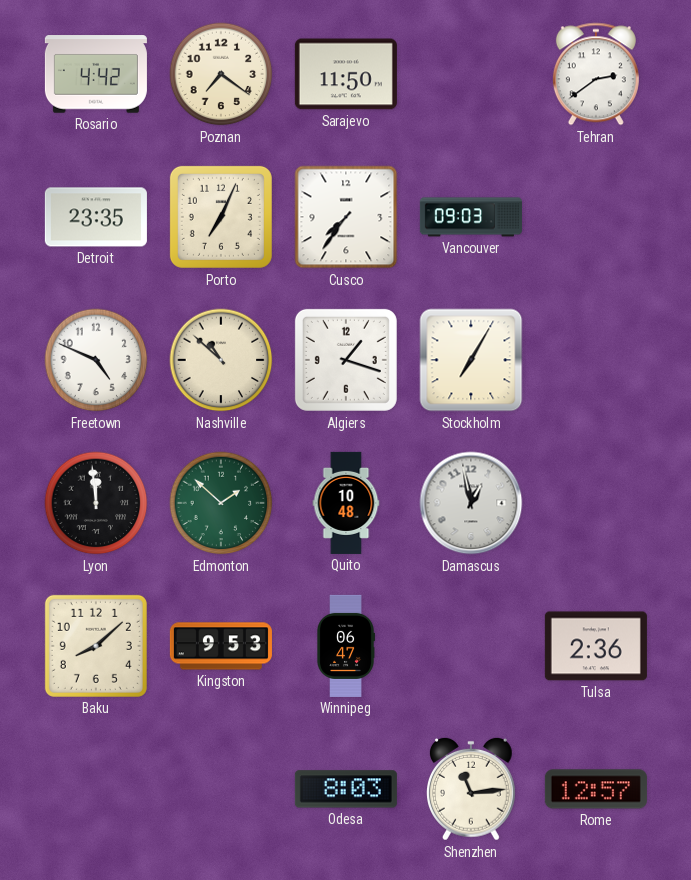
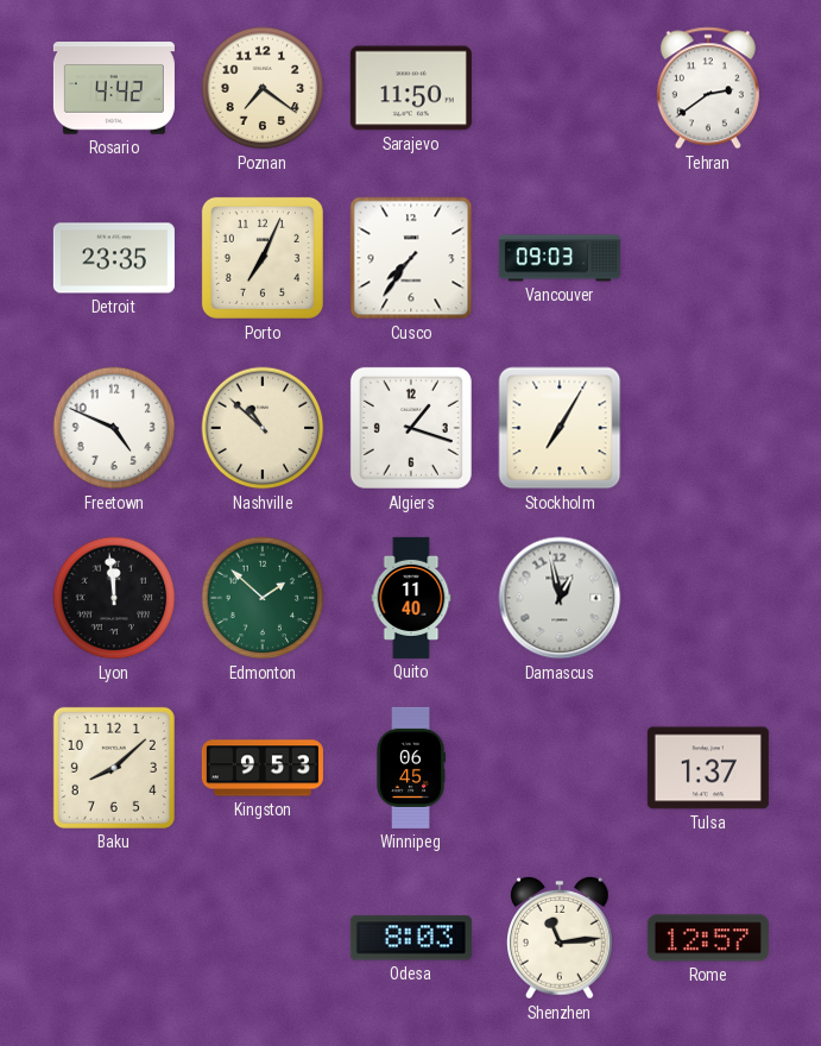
Quito: 10:48 -> 11:40 (411, 598)
Winnipeg: 06:47 -> 06:45 (411, 768)
Tulsa: 2:36 -> 1:37 (708, 768)
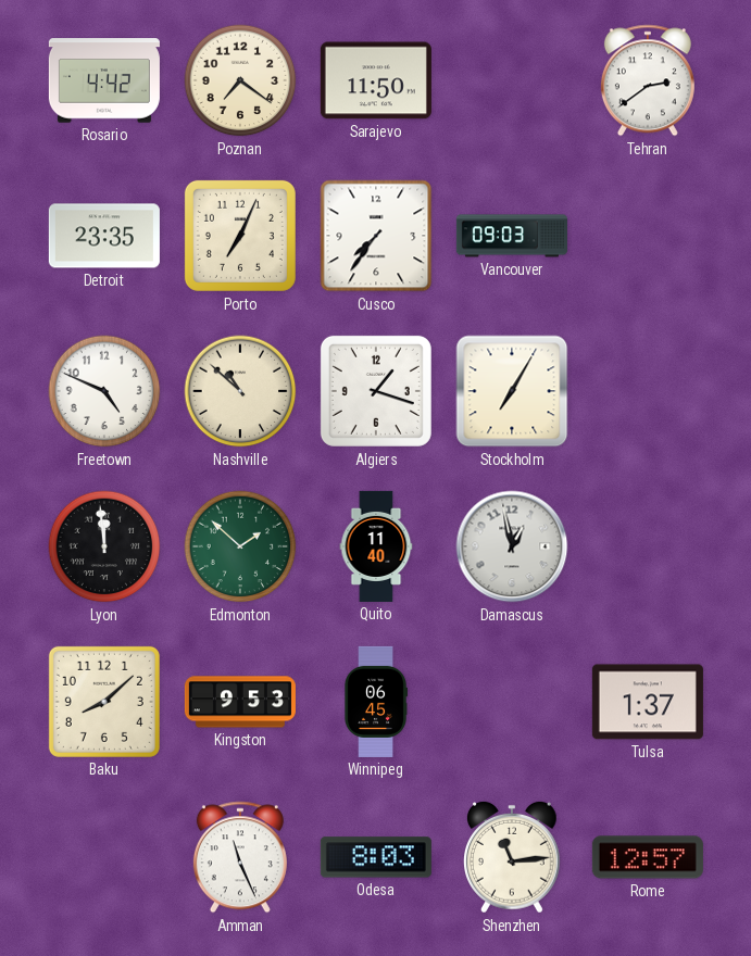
Amman: none -> 11:26 (240, 857)
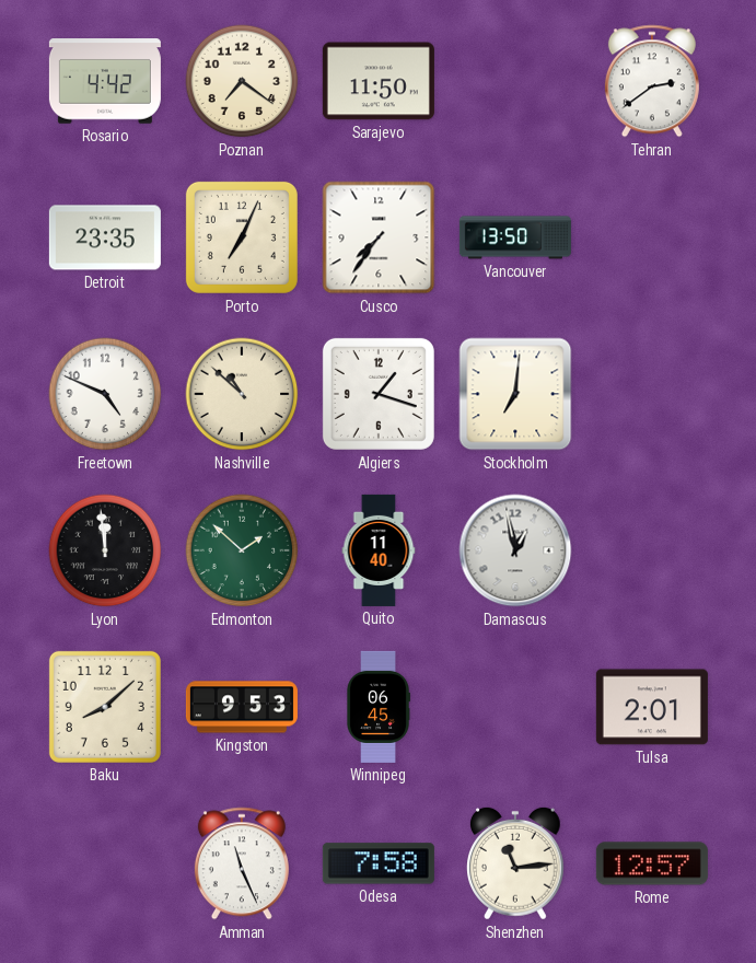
Vancouver: 09:03 -> 13:50 (515, 237)
Stockholm: 7:05 -> 7:01 (515, 394)
Tulsa: 1:37 -> 2:01 (652, 707)
Odesa: 8:03 -> 7:58 (379, 863)
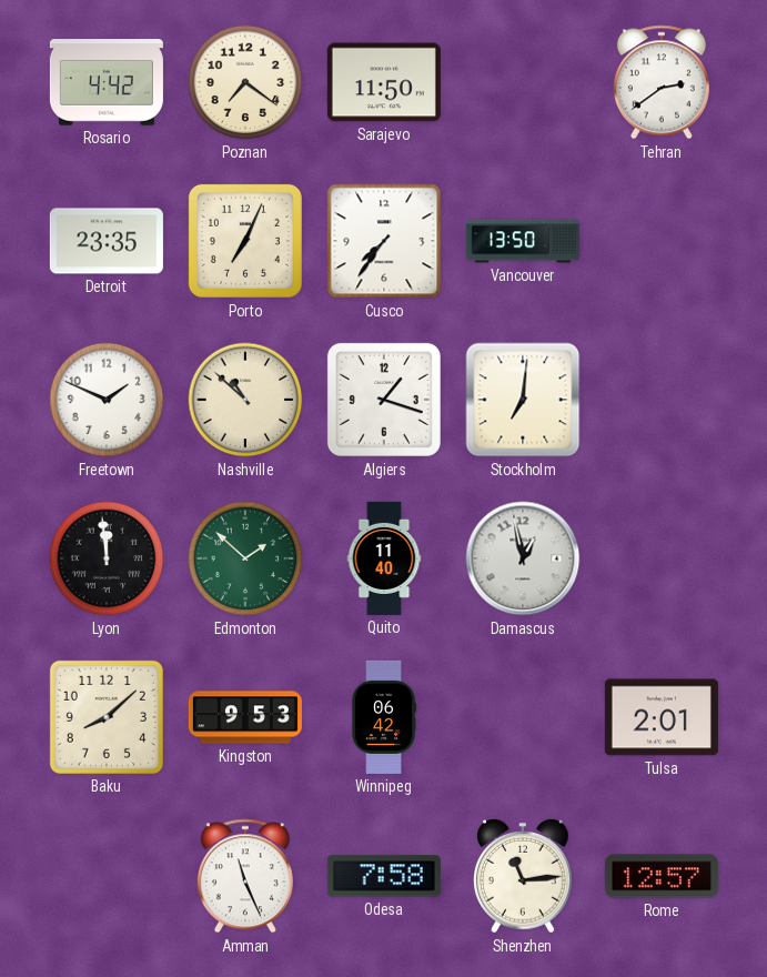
Freetown: 4:49 -> 1:49 (107, 400)
Winnipeg: 06:45 -> 06:42 (384, 717)
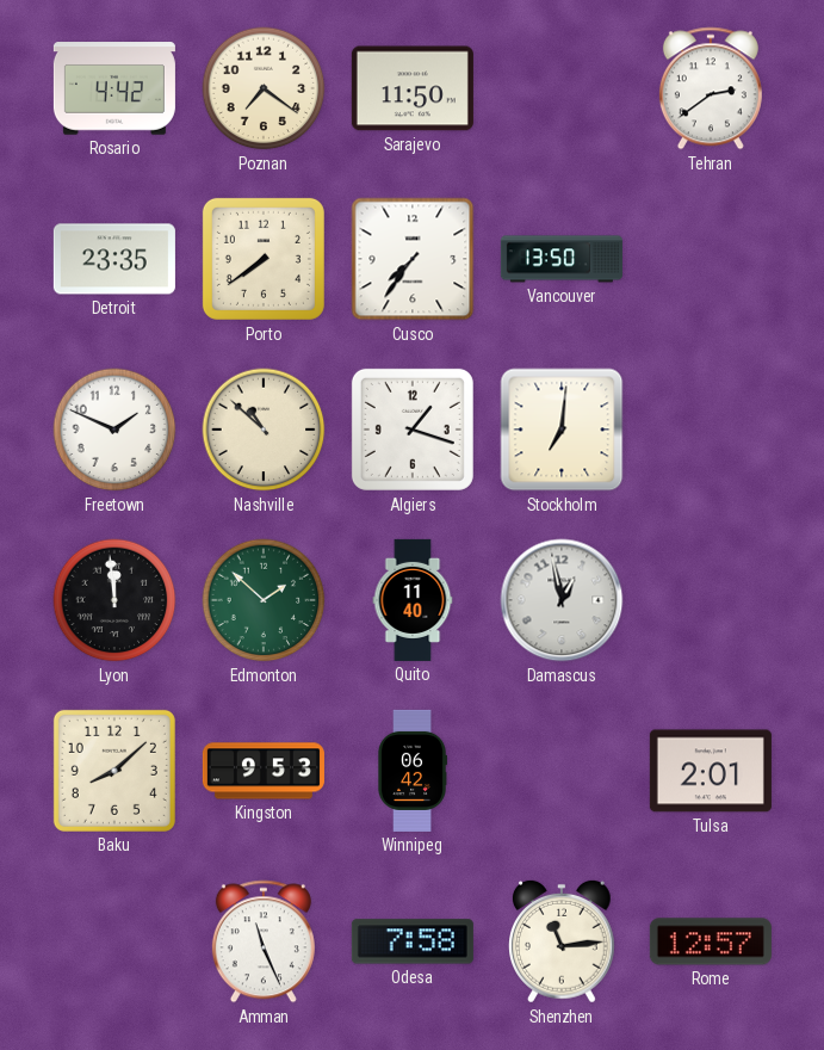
Porto: 7:04 -> 7:39 (264, 259)
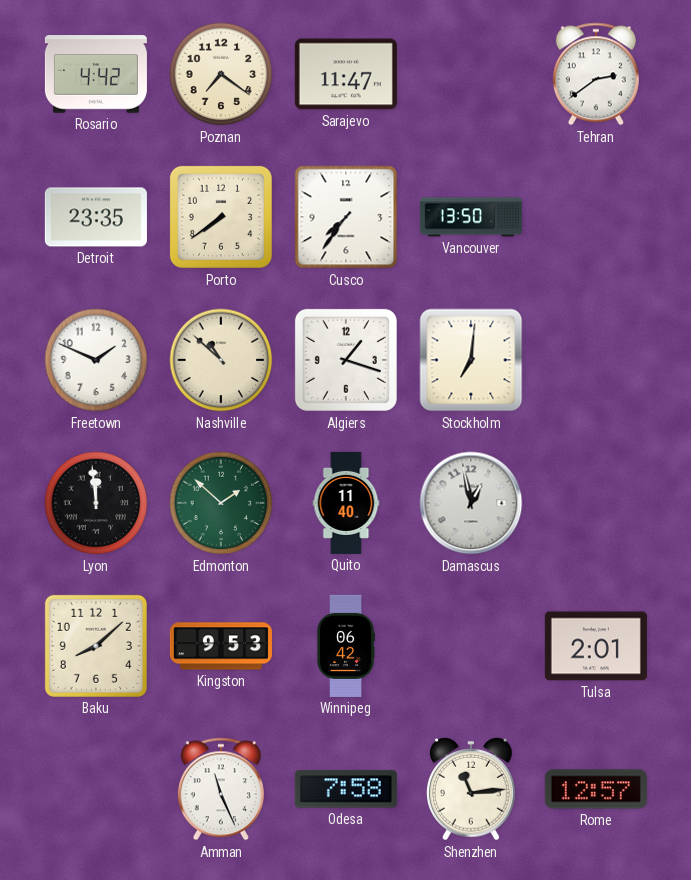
Sarajevo: 11:50 -> 11:47 (346, 74)
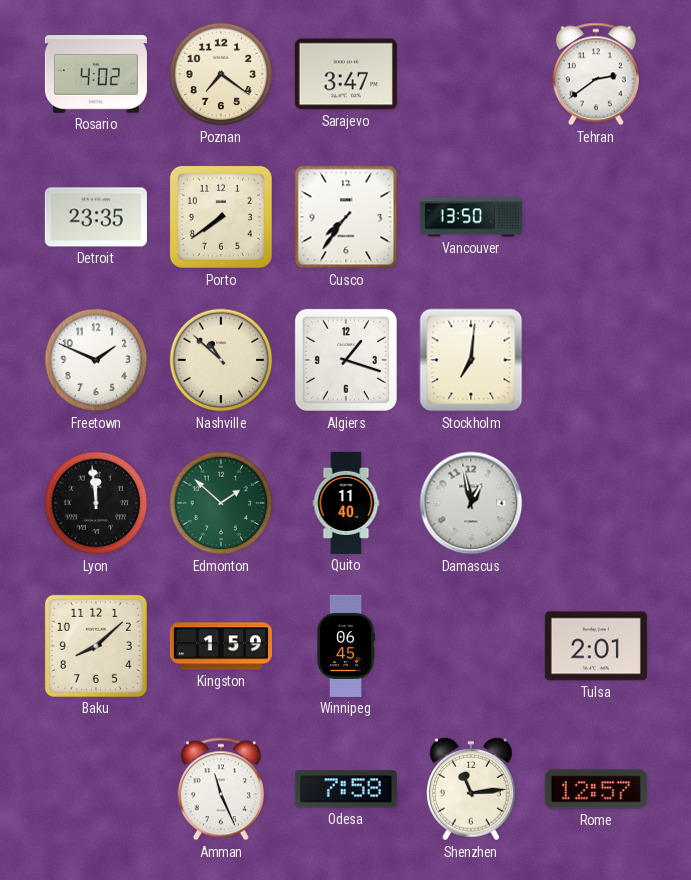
Rosario: 4:42 -> 4:02 (96, 74)
Sarajevo: 11:47 -> 3:47 (346, 74)
Kingston: 9:53 -> 1:59 (221, 646)
Winnipeg: 06:42 -> 06:45 (346, 646)
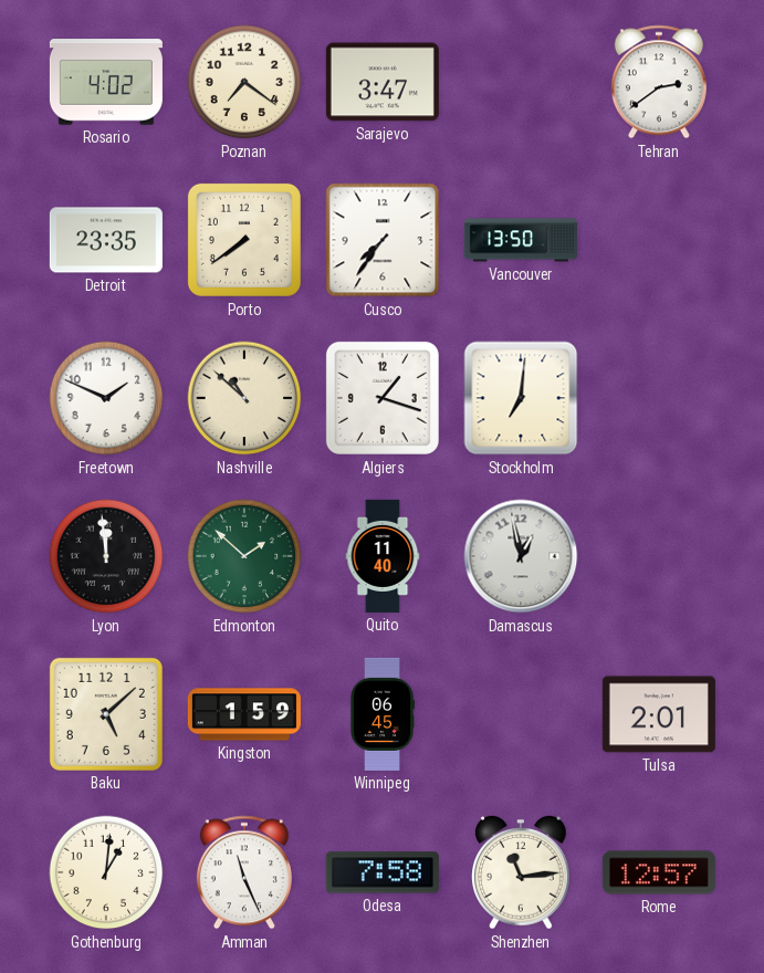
Baku: 8:08 -> 5:08 (106, 714)
Gothenburg: none -> 1:01 (106, 872)
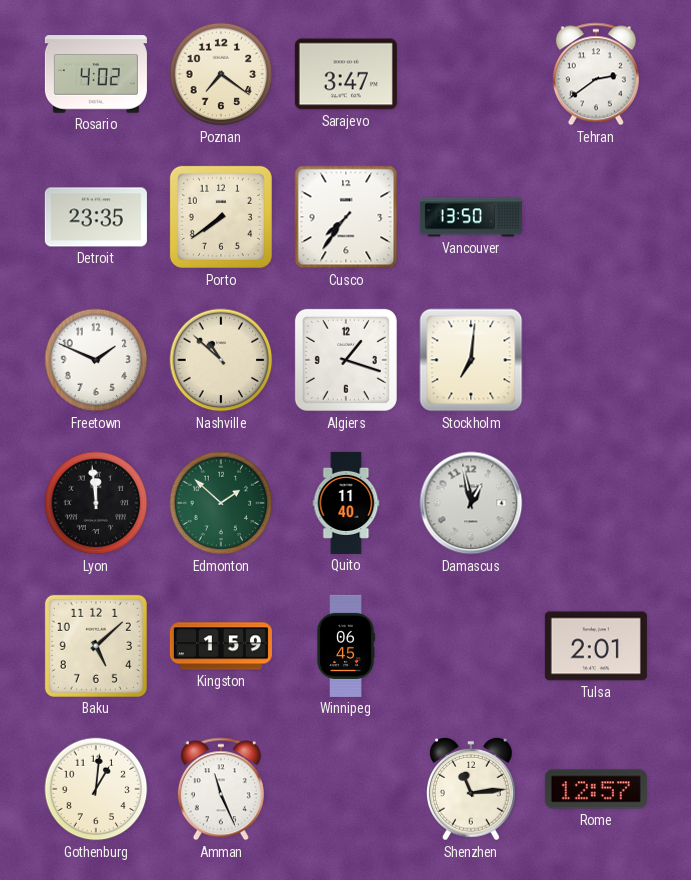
Odesa: 7:58 -> none (383, 872)
